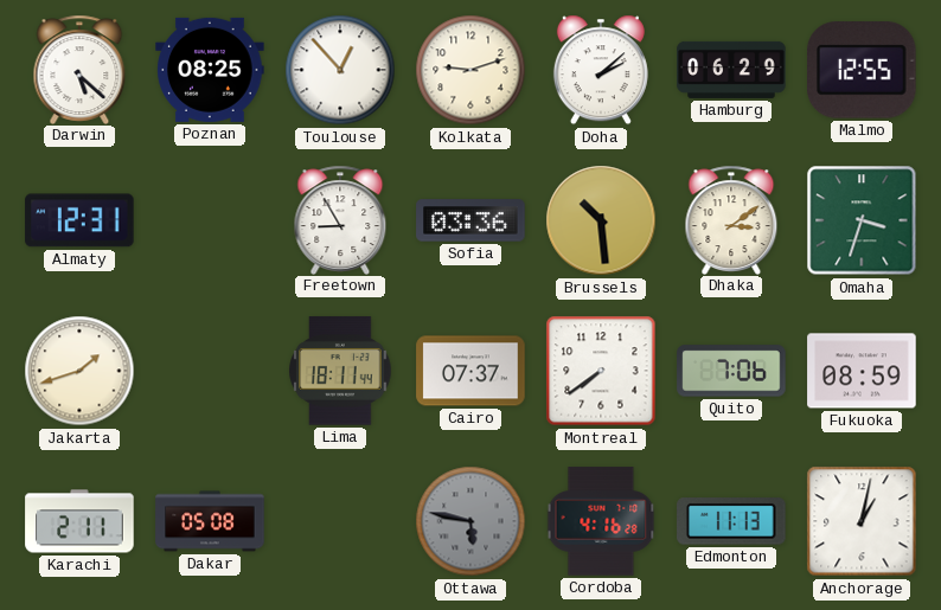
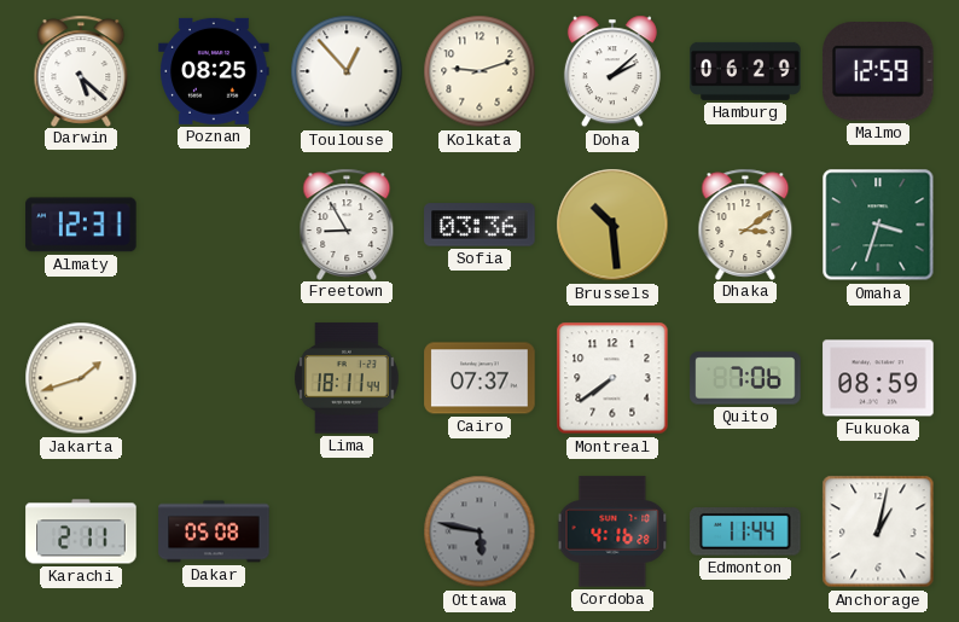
Malmo: 12:55 -> 12:59 (879, 71)
Edmonton: 11:13 -> 11:44 (745, 531)
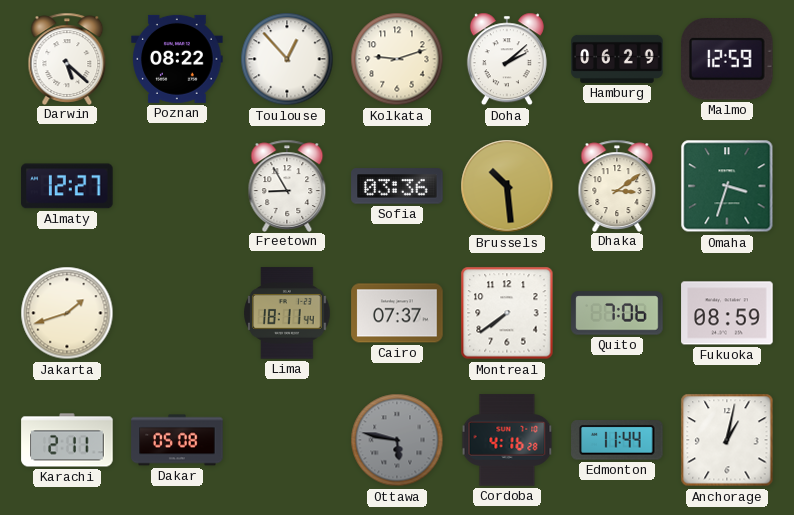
Poznan: 08:25 -> 08:22 (177, 59)
Almaty: 12:31 -> 12:27 (67, 186)
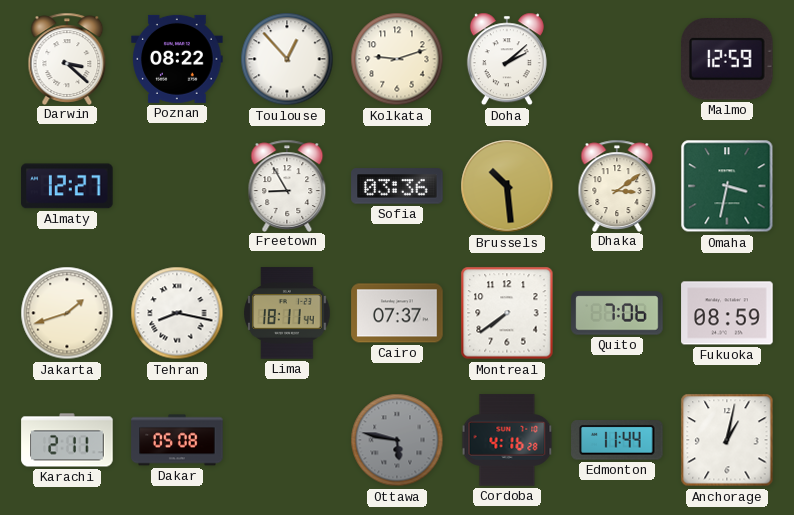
Darwin: 5:22 -> 3:22 (67, 58)
Hamburg: 06:29 -> none (617, 59)
Omaha: 3:33 -> 3:32 (727, 186)
Tehran: none -> 8:17 (177, 313)
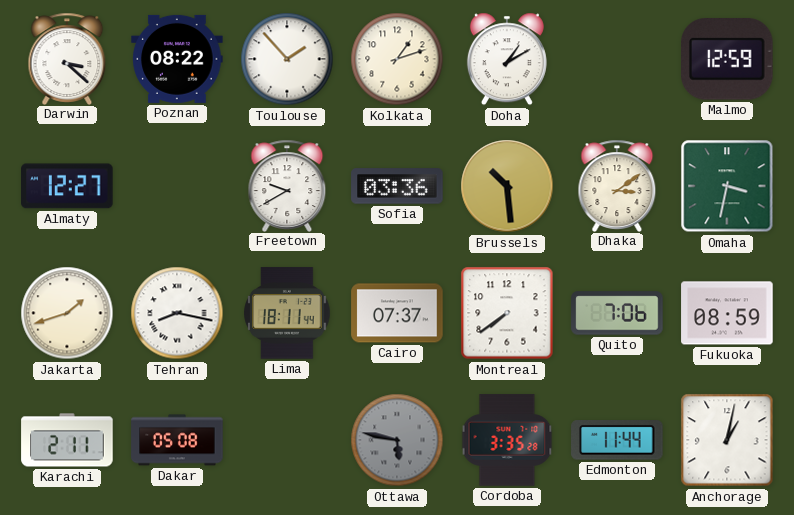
Toulouse: 12:53 -> 1:53 (287, 59)
Kolkata: 9:12 -> 1:12 (397, 59)
Doha: 2:08 -> 1:10 (507, 59)
Freetown: 8:55 -> 9:40 (287, 185)
Cordoba: 4:16 -> 3:35 (507, 440)
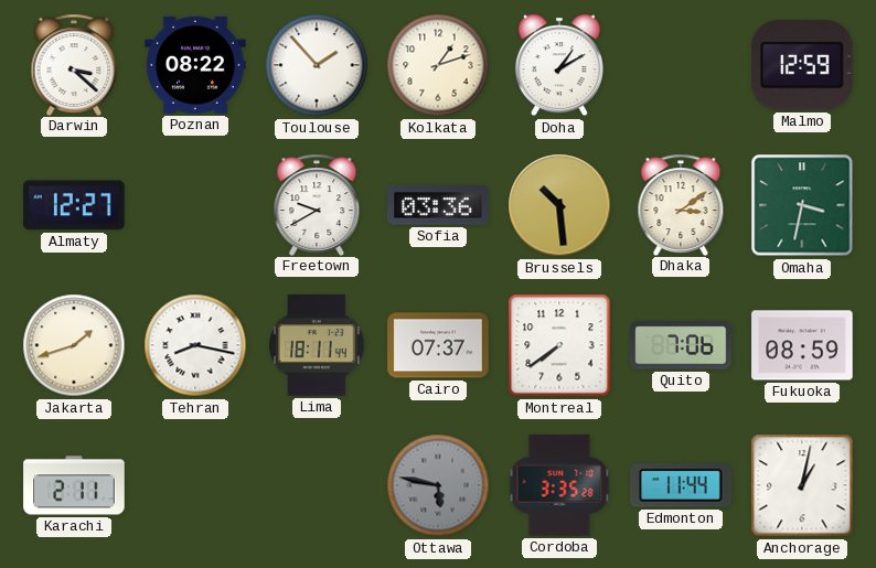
Dakar: 05:08 -> none (177, 440)
